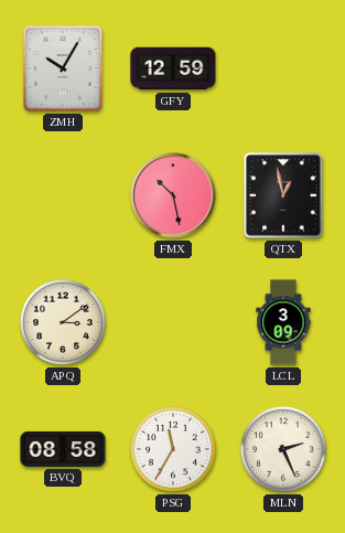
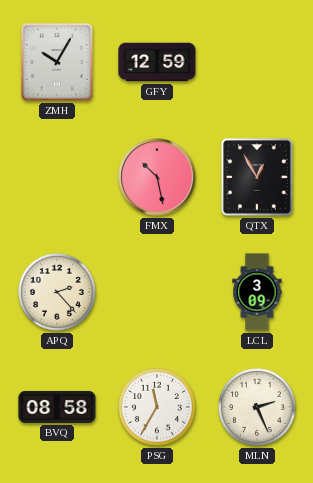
QTX: 12:58 -> 12:55 (257, 177)
APQ: 3:09 -> 2:23 (58, 293)
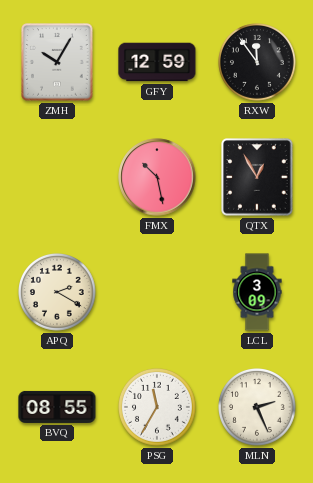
RXW: none -> 11:54 (258, 63)
APQ: 2:23 -> 2:20 (58, 293)
BVQ: 08:58 -> 08:55 (57, 407)
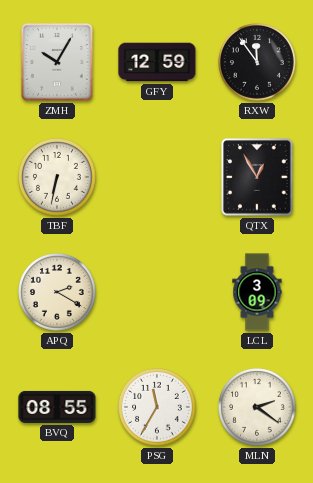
TBF: none -> 6:32 (58, 178)
FMX: 10:28 -> none (157, 177)
MLN: 2:26 -> 2:21 (258, 408)
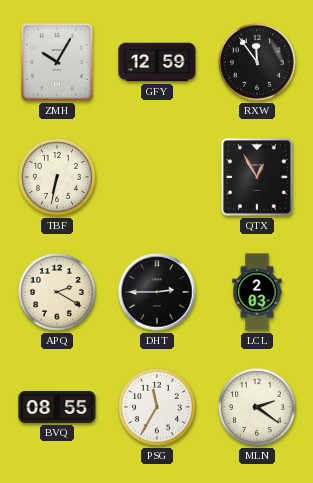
DHT: none -> 2:45 (157, 292)
LCL: 3:09 -> 2:03 (257, 292)
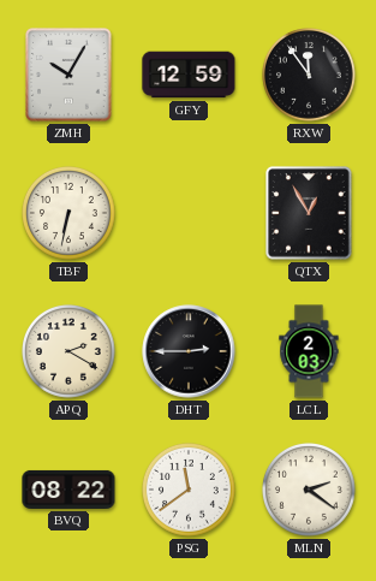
BVQ: 08:55 -> 08:22 (68, 490)
PSG: 11:35 -> 11:39 (190, 491)
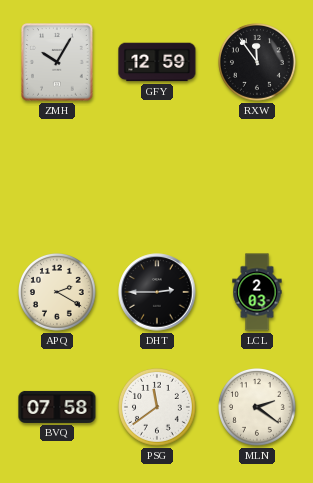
TBF: 6:32 -> none (70, 214)
QTX: 12:55 -> none (309, 213)
BVQ: 08:22 -> 07:58 (57, 407)
